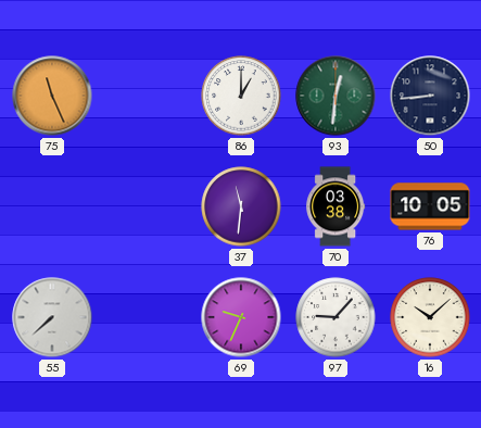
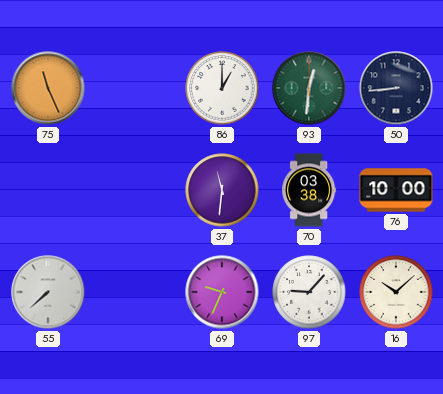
76: 10:05 -> 10:00 (396, 190)
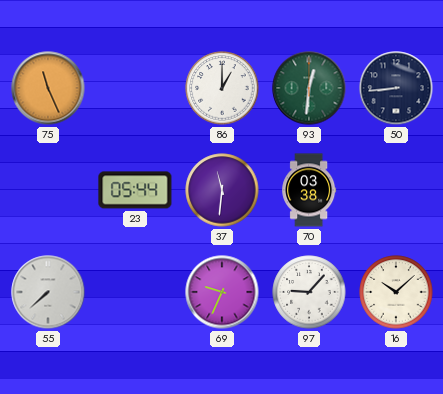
23: none -> 05:44 (135, 190)
76: 10:00 -> none (396, 190)
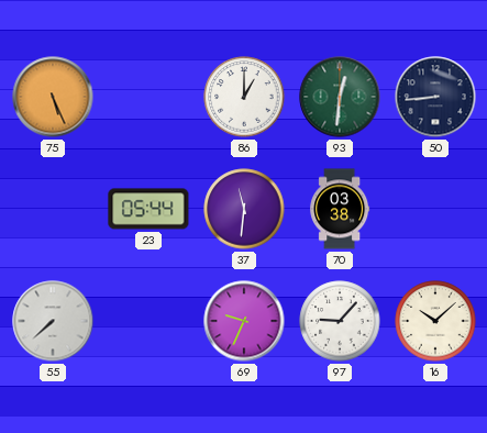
75: 11:26 -> 5:26 (53, 97)
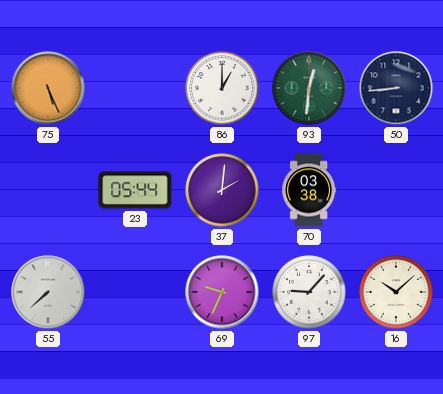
37: 11:31 -> 2:01 (222, 190)
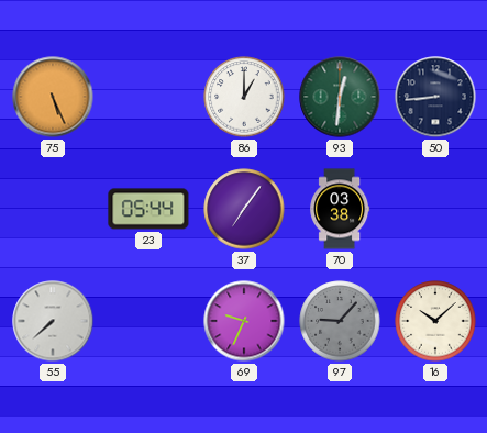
37: 2:01 -> 7:06 (244, 209)
97 dial: white -> grey (340, 321)
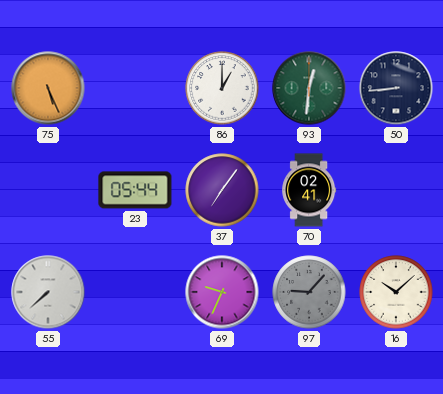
70: 03:38 -> 02:41 (309, 190)
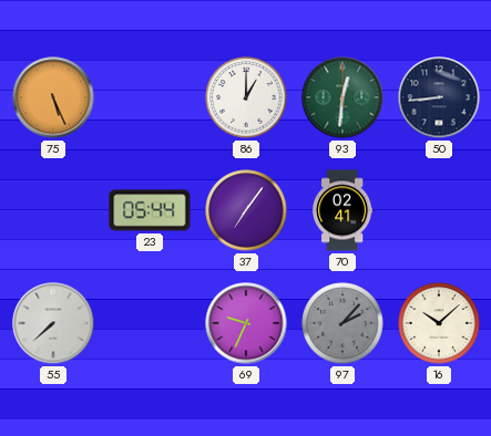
97: 9:07 -> 2:07 (342, 323)
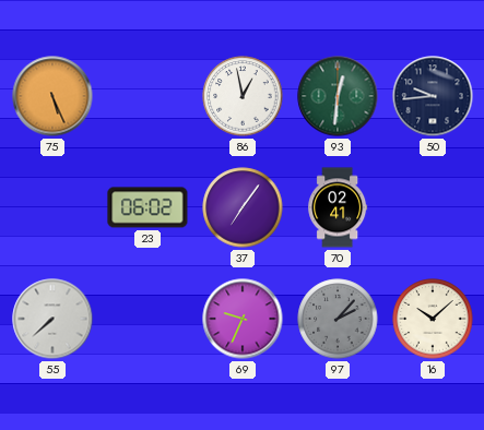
86: 1:00 -> 12:58 (243, 96)
50: 8:44 -> 9:44 (433, 96)
23: 05:44 -> 06:02 (147, 207)
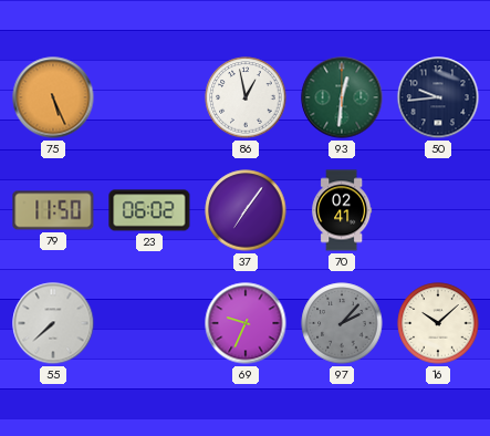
79: none -> 11:50 (53, 210)
